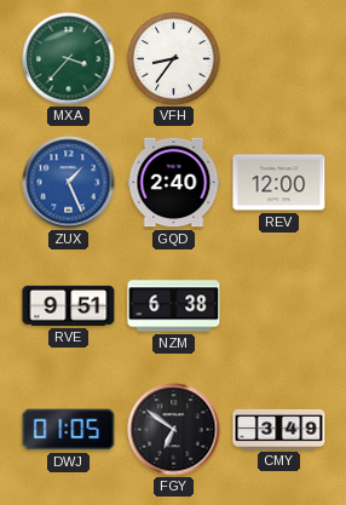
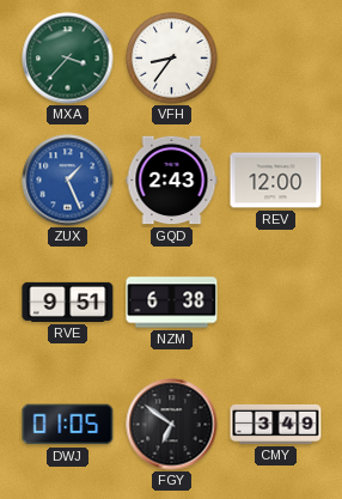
GQD: 2:40 -> 2:43 (172, 181)
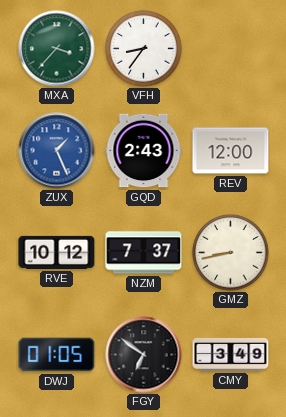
RVE: 9:51 -> 10:12 (57, 252)
NZM: 6:38 -> 7:37 (144, 253)
GMZ: none -> 8:43 (231, 253)
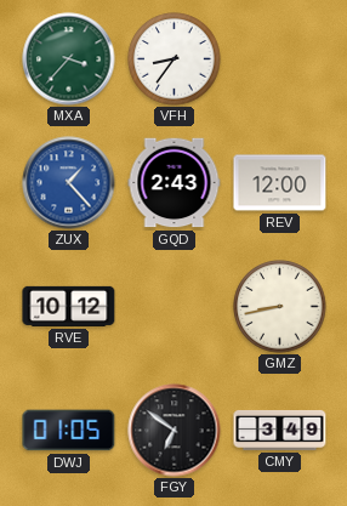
ZUX: 1:26 -> 1:23 (69, 183)
NZM: 7:37 -> none (144, 253)
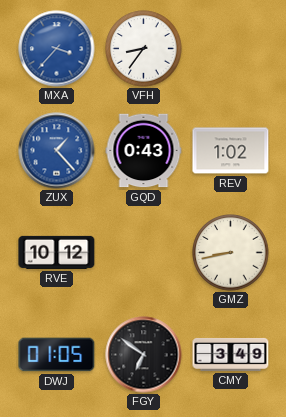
MXA dial: green -> blue (57, 49)
GQD: 2:43 -> 0:43 (144, 151)
REV: 12:00 -> 1:02 (231, 151)
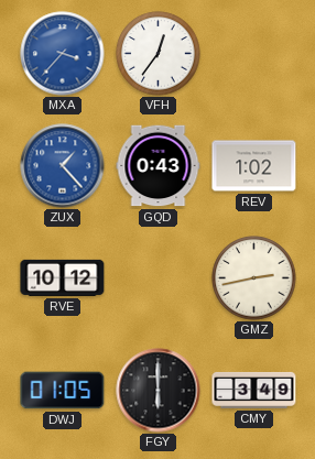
VFH: 8:36 -> 12:36 (159, 54)
GMZ: 8:43 -> 2:43 (254, 278)
FGY: 6:51 -> 6:00 (159, 391)
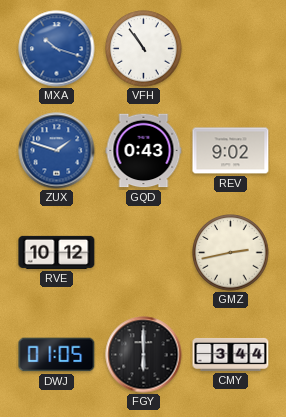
MXA: 3:37 -> 10:18 (57, 49)
VFH: 12:36 -> 10:54 (144, 49)
ZUX: 1:23 -> 1:48 (57, 151)
REV: 1:02 -> 9:02 (231, 151)
CMY: 3:49 -> 3:44 (231, 354)
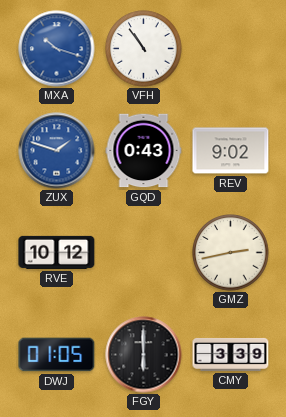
CMY: 3:44 -> 3:39 (231, 354)
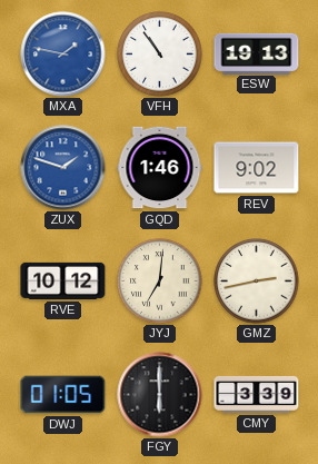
MXA: 10:18 -> 1:47 (63, 55)
ESW: none -> 19:13 (257, 53)
GQD: 0:43 -> 1:46 (160, 168)
JYJ: none -> 7:01 (160, 282)
